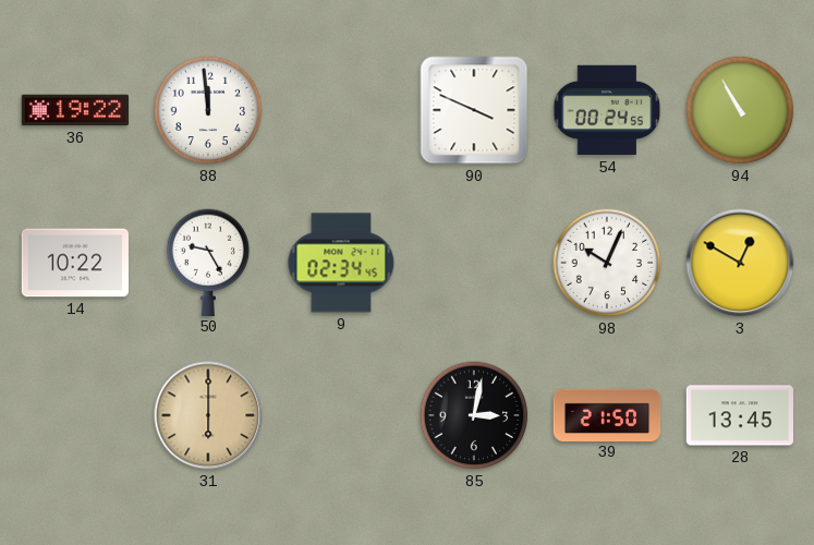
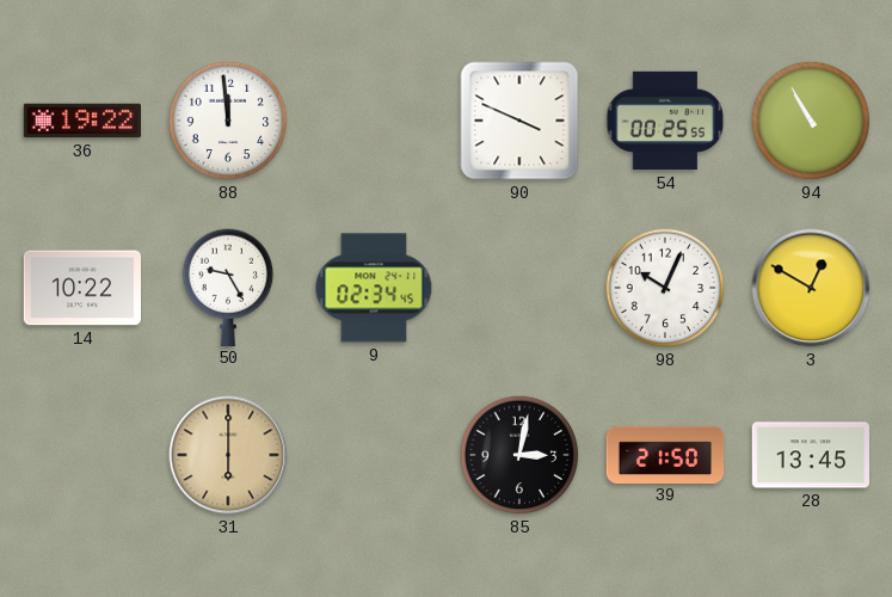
54: 00:24 -> 00:25 (665, 121)
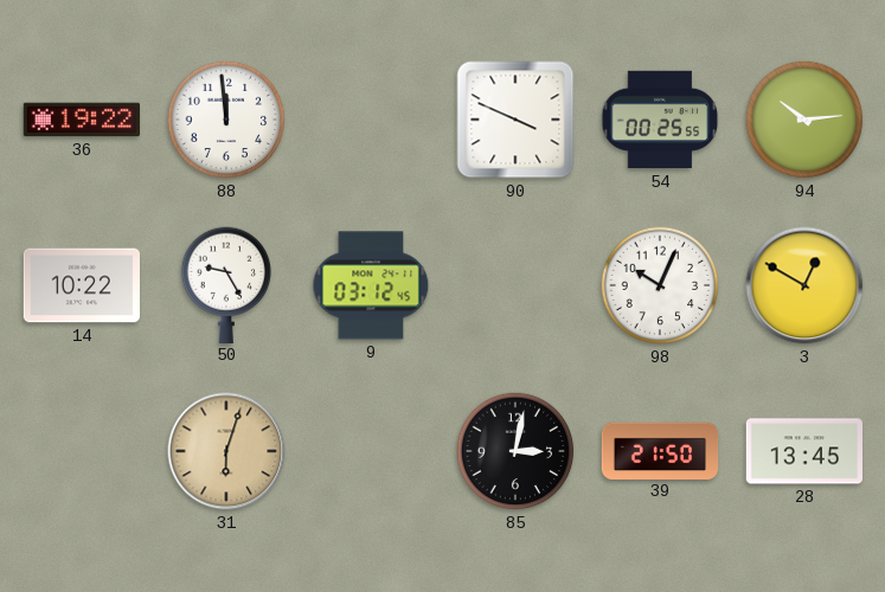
94: 10:55 -> 10:14 (804, 120)
9: 02:34 -> 03:12 (371, 285)
31: 6:00 -> 6:03 (226, 451)
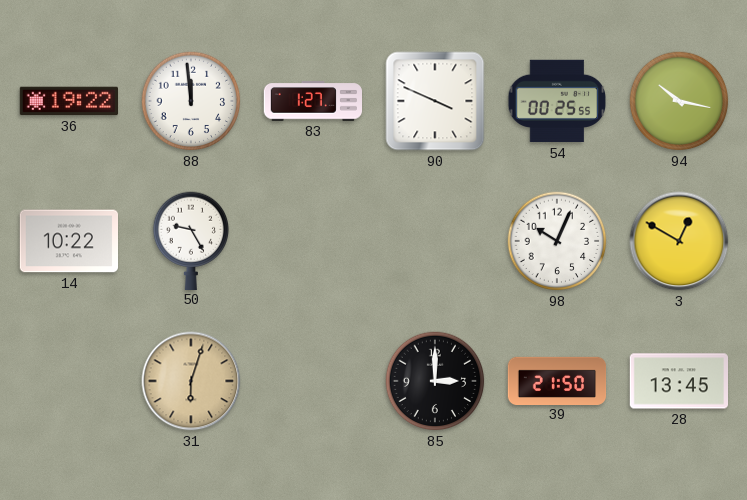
83: none -> 1:27 (312, 101)
94: 10:14 -> 10:17 (679, 101)
9: 03:12 -> none (371, 285)
85: 3:02 -> 3:00 (435, 381)
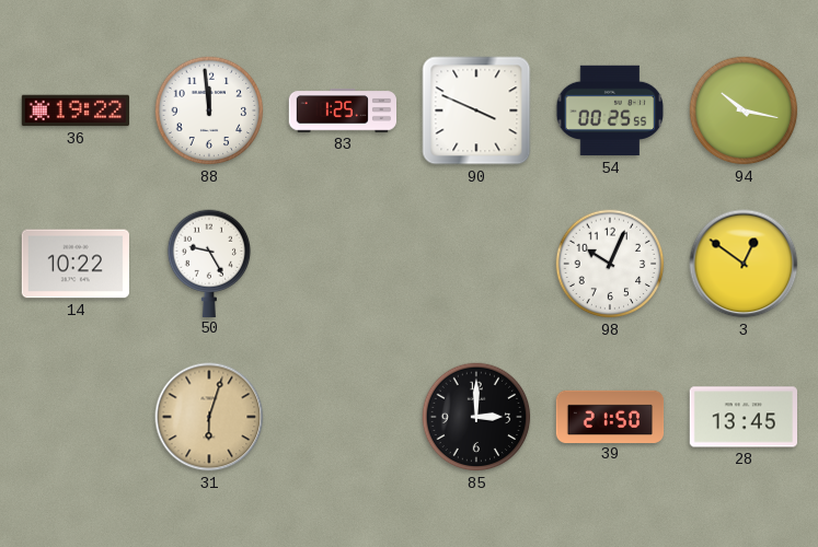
83: 1:27 -> 1:25 (342, 110)
3: 12:50 -> 12:51 (744, 264)
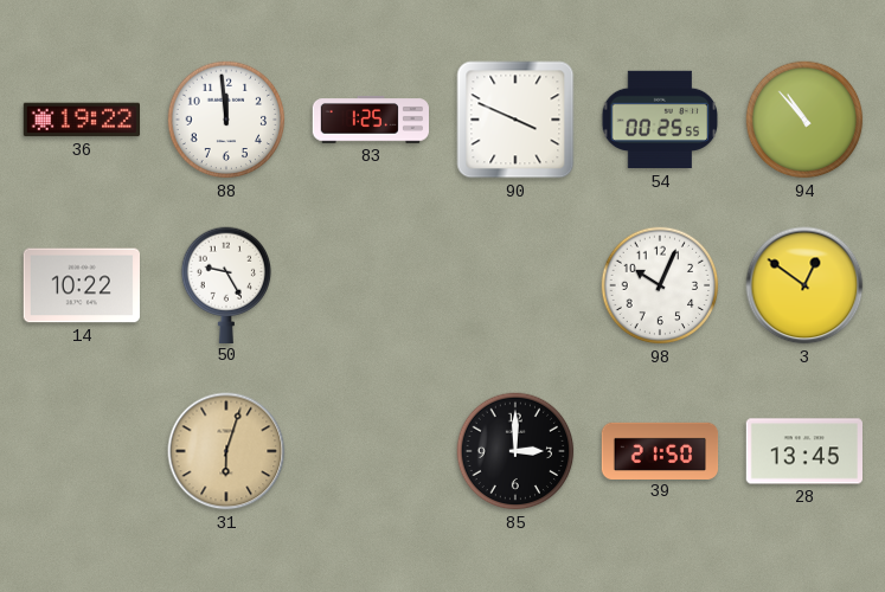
94: 10:17 -> 10:53 (804, 120)
